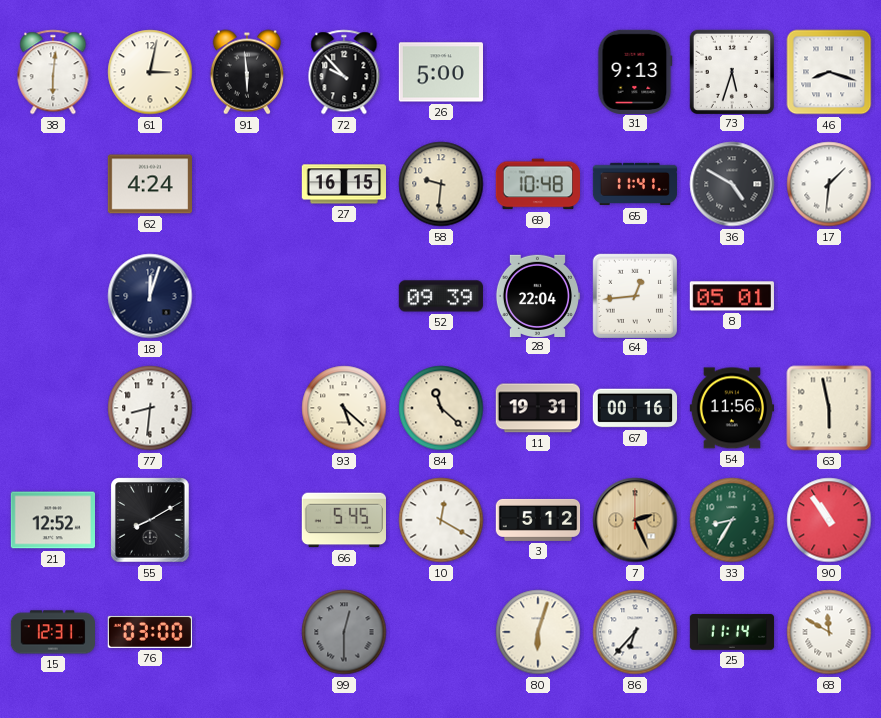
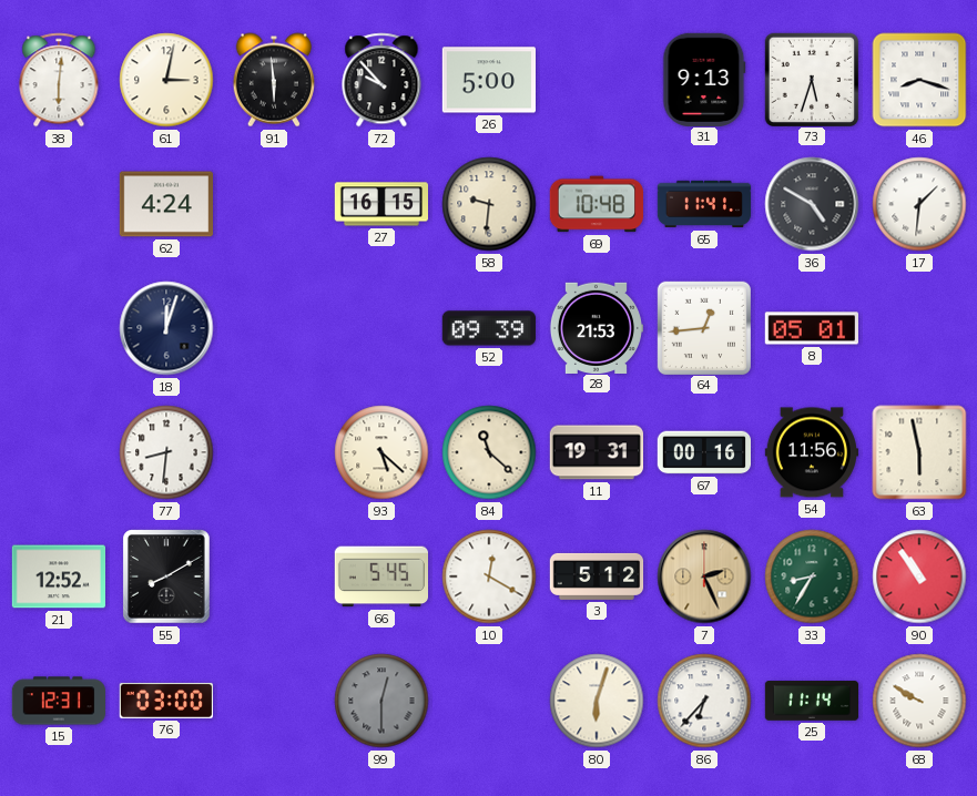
28: 22:04 -> 21:53 (596, 327)
68: 11:50 -> 9:50 (919, 701)
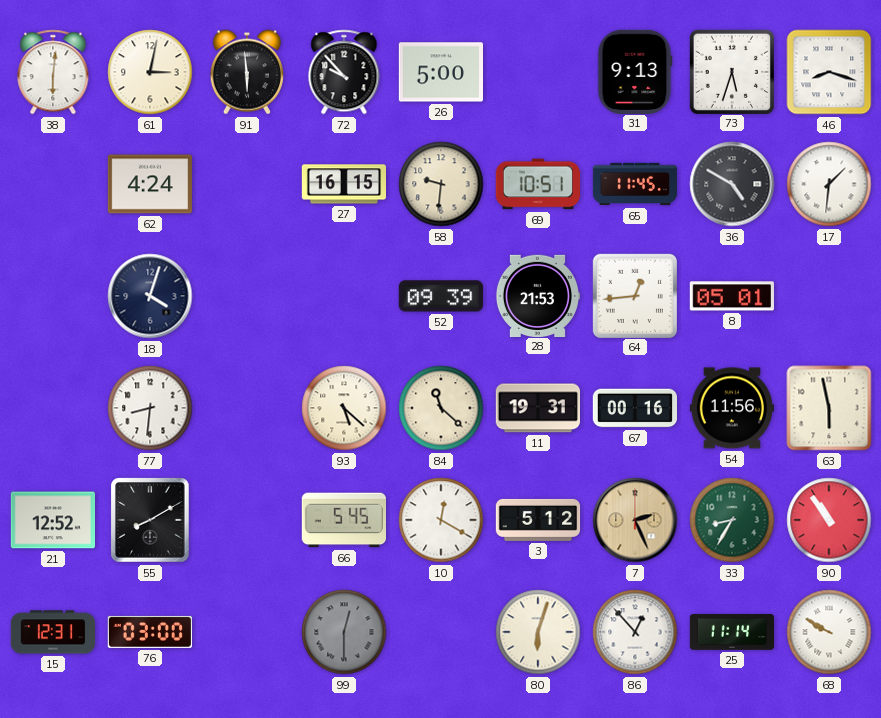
69: 10:48 -> 10:51 (538, 184)
65: 11:41 -> 11:45 (635, 184)
18: 12:03 -> 4:03 (150, 296)
86: 6:37 -> 12:53 (635, 632)
